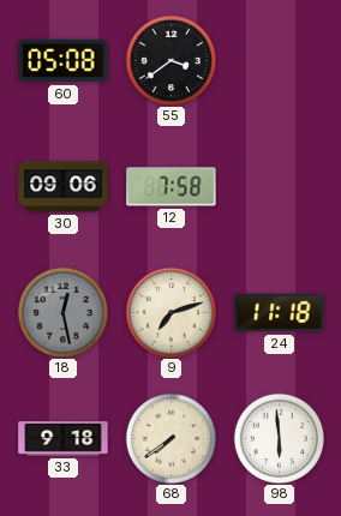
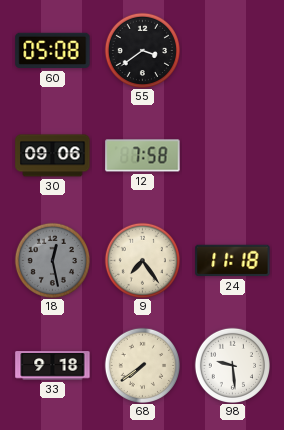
9: 7:12 -> 7:24 (142, 260)
98: 5:59 -> 9:29 (232, 365)
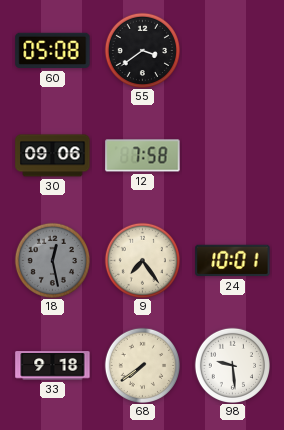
24: 11:18 -> 10:01 (233, 261)
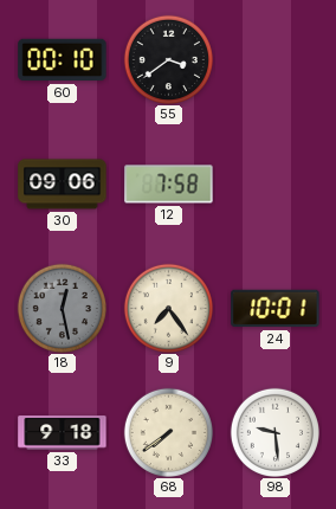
60: 05:08 -> 00:10 (63, 60)
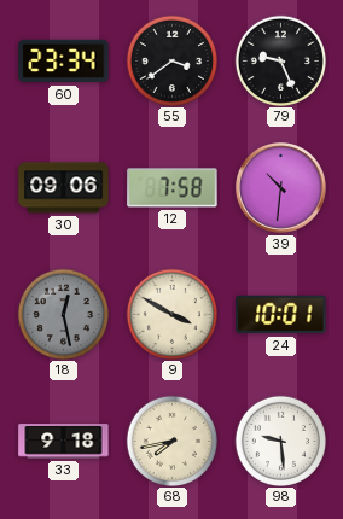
60: 00:10 -> 23:34 (64, 62)
79: none -> 9:26 (280, 60)
39: none -> 10:31 (281, 188)
9: 7:24 -> 3:50 (171, 314)
68: 7:39 -> 7:43 (171, 441)
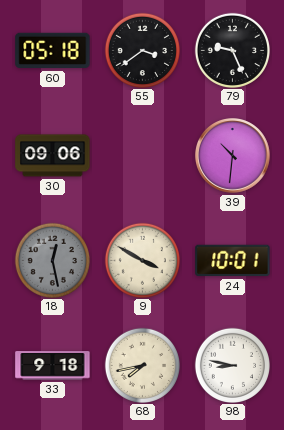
60: 23:34 -> 05:18 (53, 51)
12: 7:58 -> none (173, 188)
98: 9:29 -> 8:47 (232, 365)
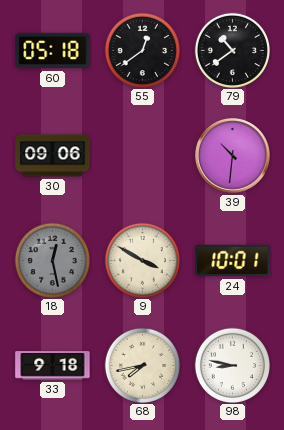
55: 3:39 -> 12:39 (142, 50)
79: 9:26 -> 10:39 (232, 50)
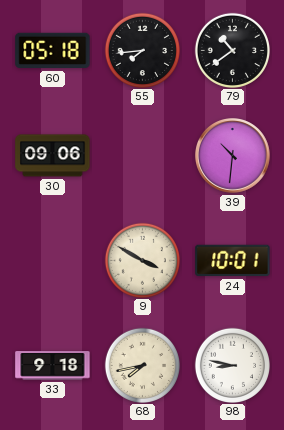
55: 12:39 -> 7:44 (142, 50)
18: 12:28 -> none (52, 260)
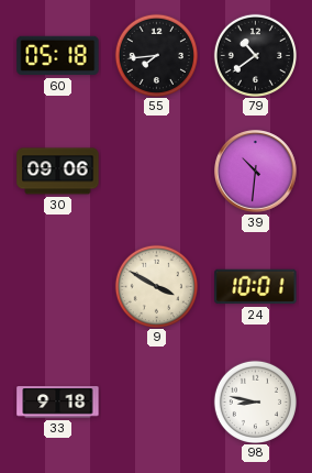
68: 7:43 -> none (142, 365)
